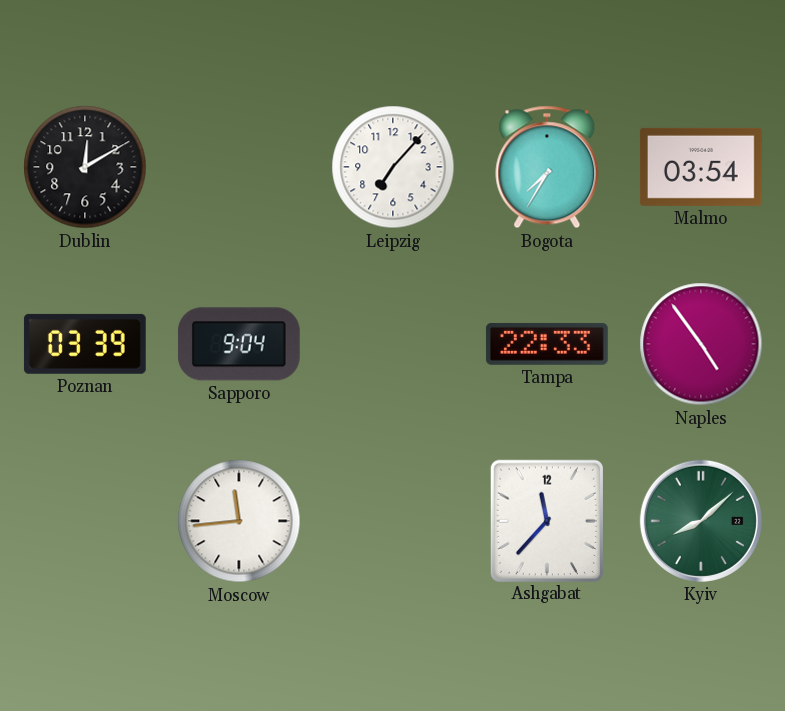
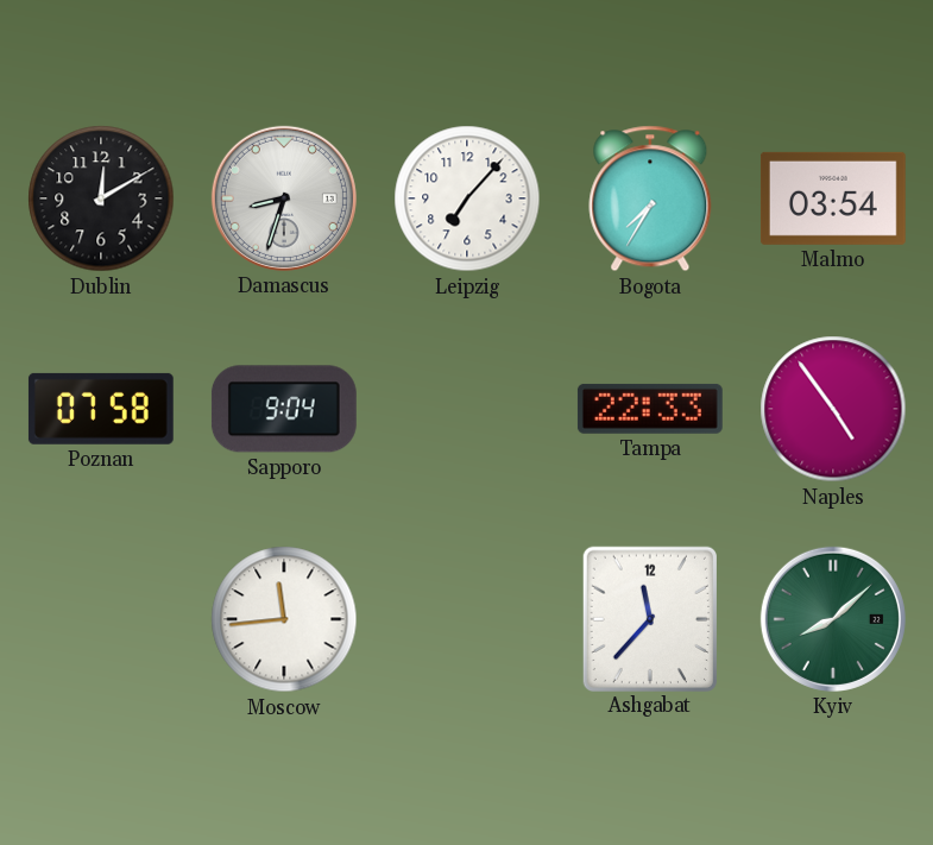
Damascus: none -> 8:33 (284, 198)
Poznan: 03:39 -> 07:58 (101, 409)
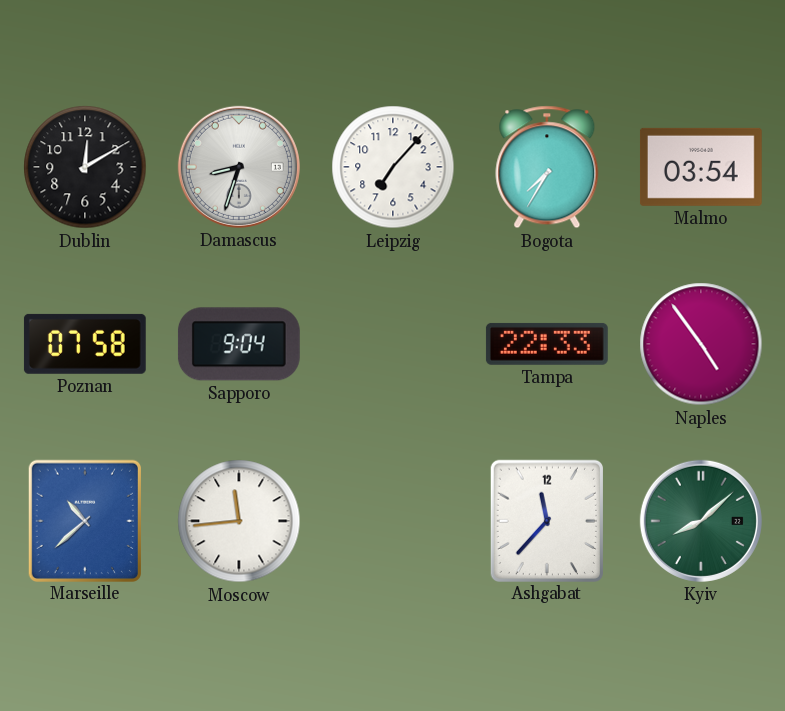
Marseille: none -> 10:38 (85, 520)
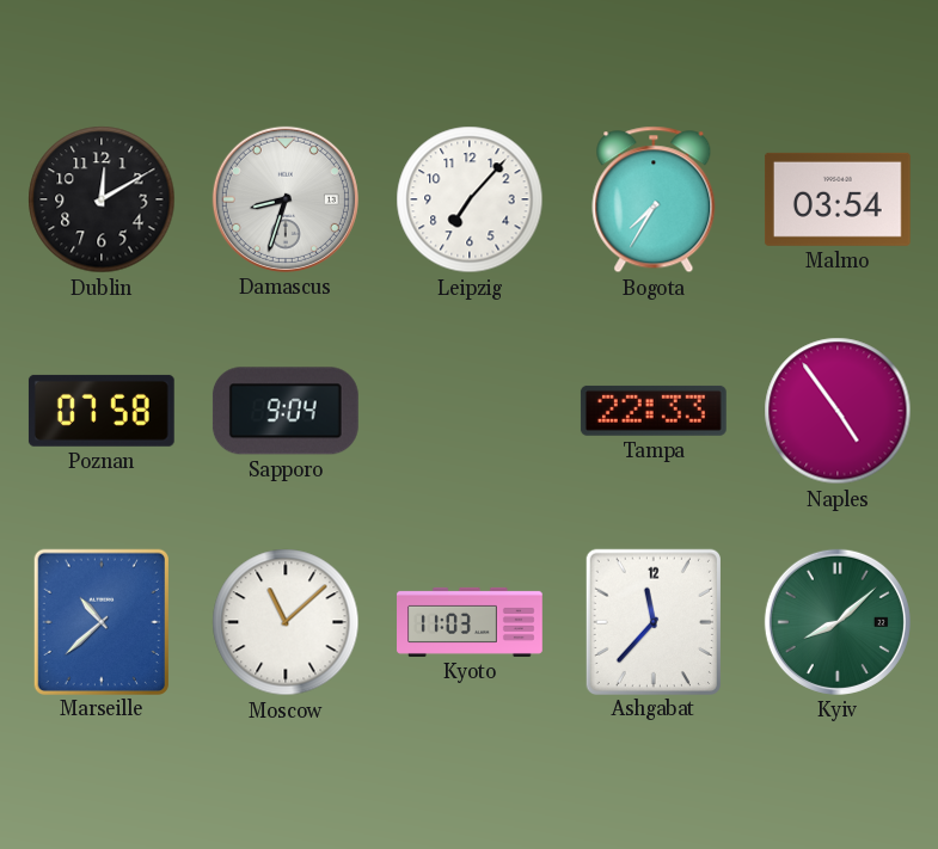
Moscow: 11:44 -> 11:08 (286, 622)
Kyoto: none -> 11:03 (470, 622)
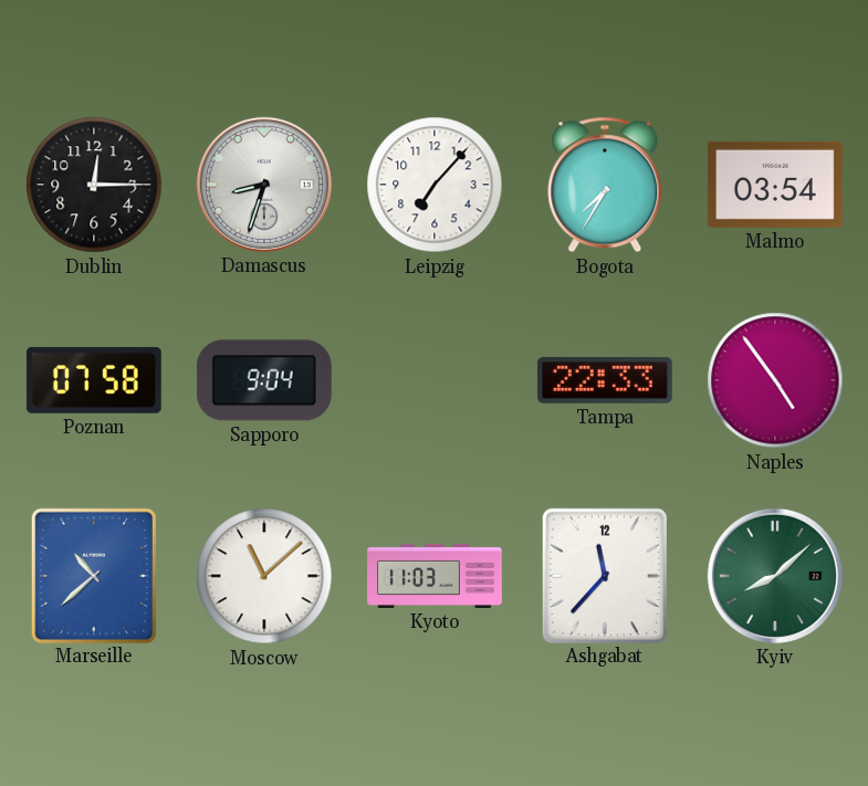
Dublin: 12:10 -> 12:15 (94, 185)
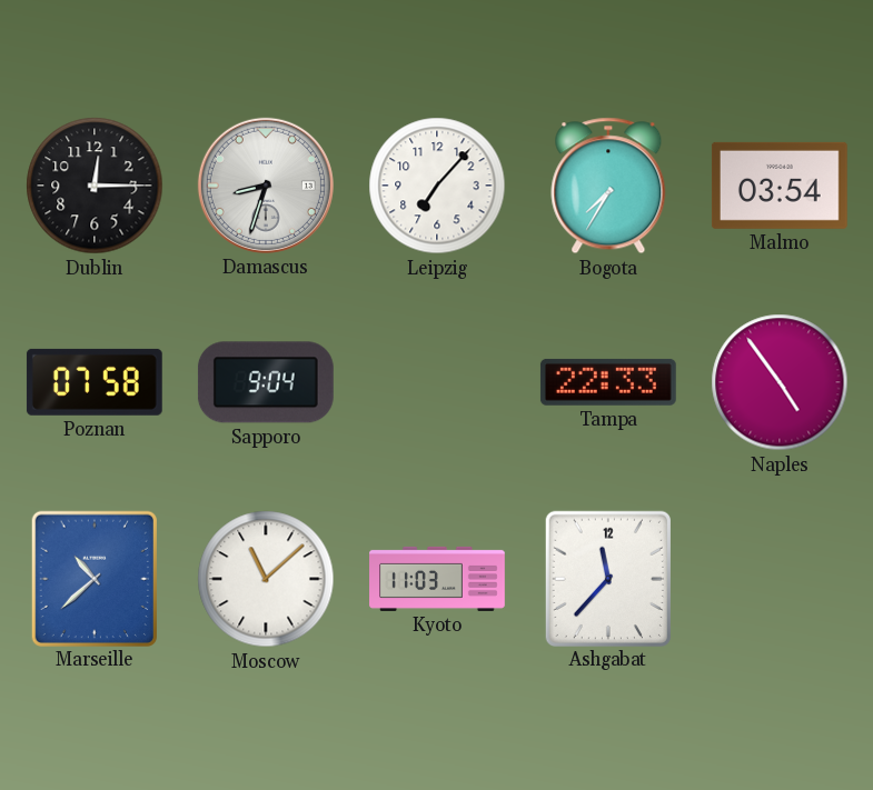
Kyiv: 8:08 -> none (775, 576)
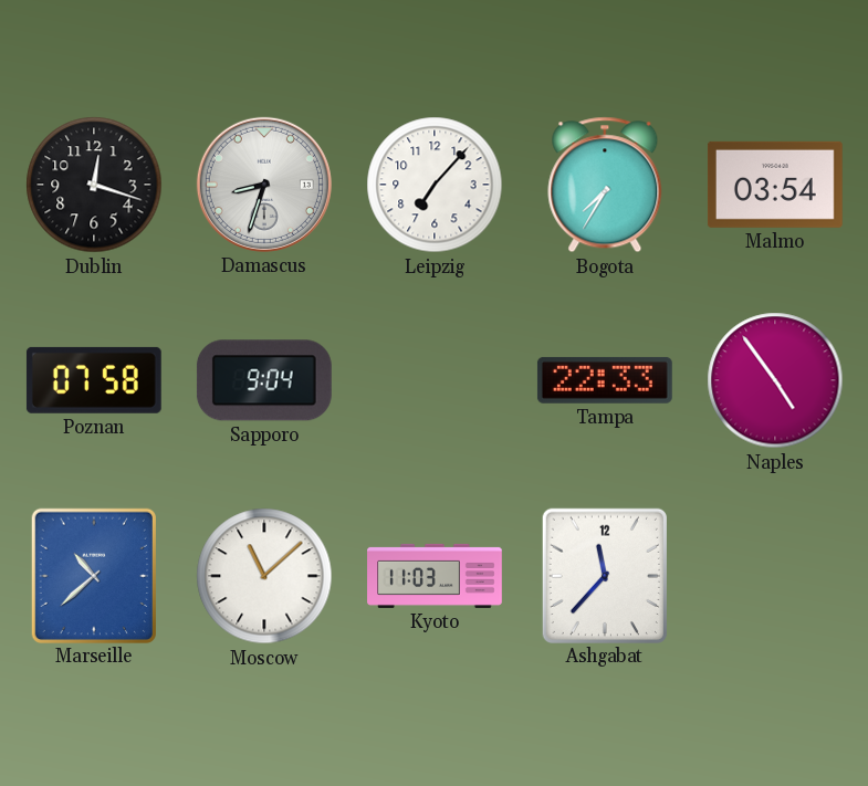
Dublin: 12:15 -> 12:18 (94, 185)
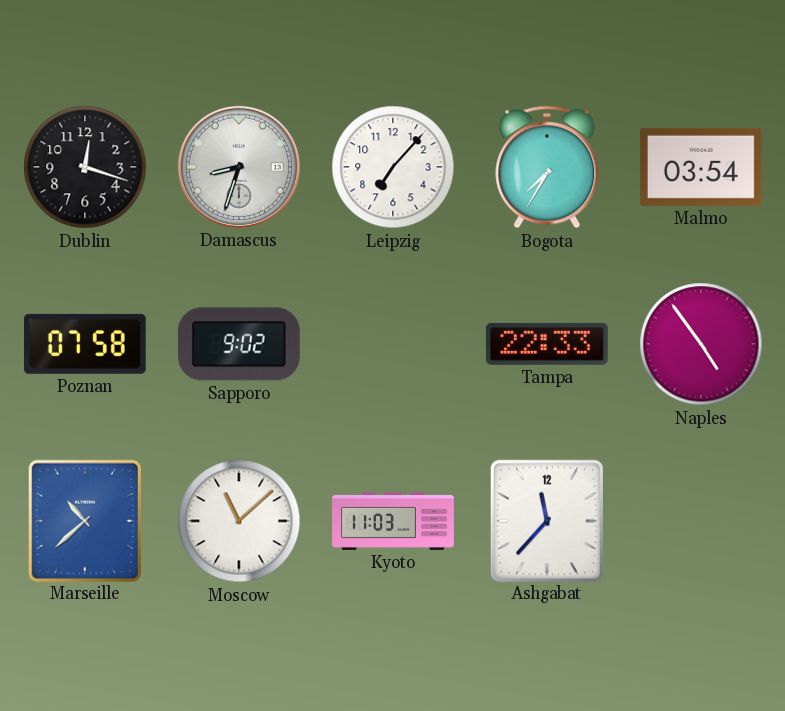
Sapporo: 9:04 -> 9:02 (239, 344)
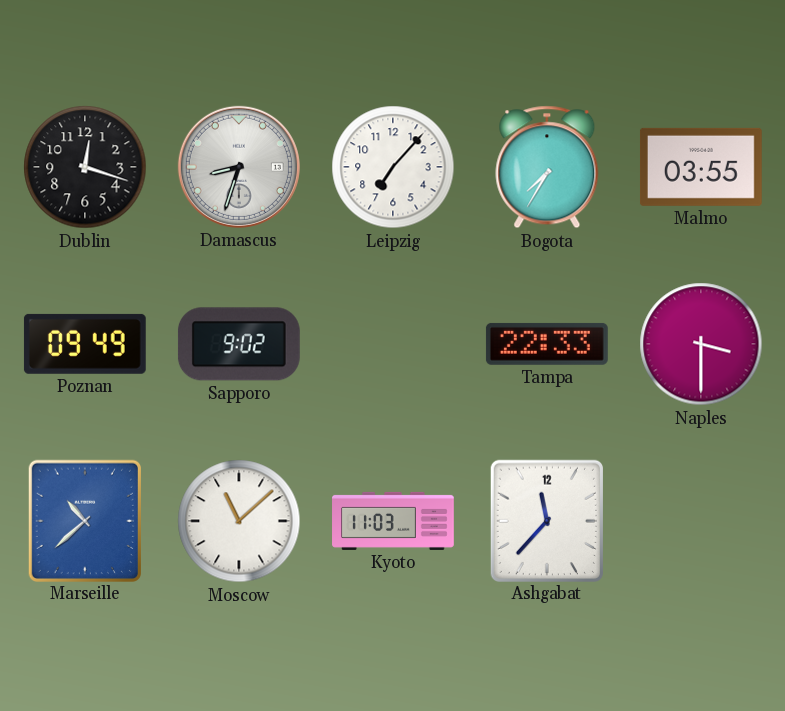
Malmo: 03:54 -> 03:55 (701, 167)
Poznan: 07:58 -> 09:49 (85, 344)
Naples: 4:54 -> 3:30 (701, 344)
